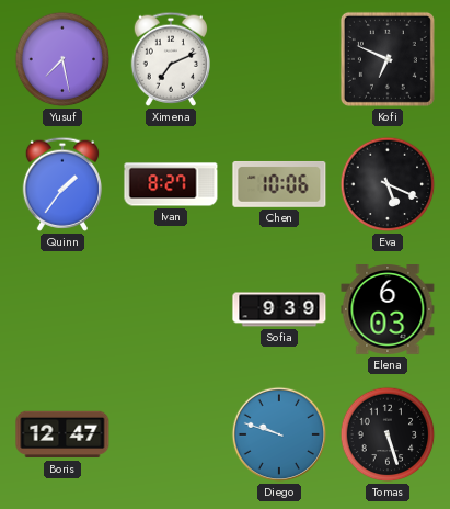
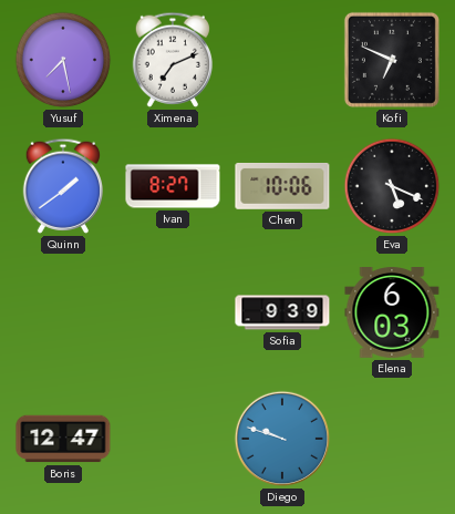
Quinn: 1:36 -> 1:39 (62, 186)
Tomas: 5:27 -> none (388, 434)
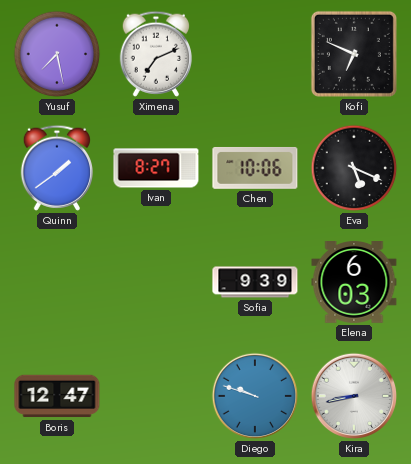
Kira: none -> 8:43 (354, 396)
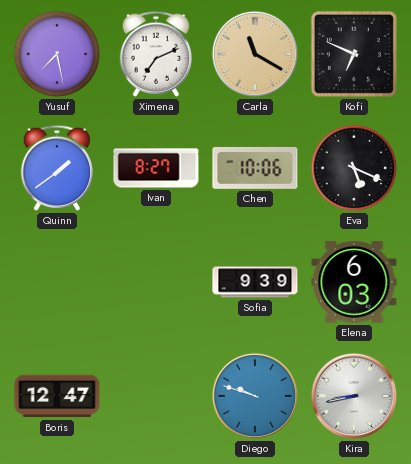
Carla: none -> 11:20 (255, 54)
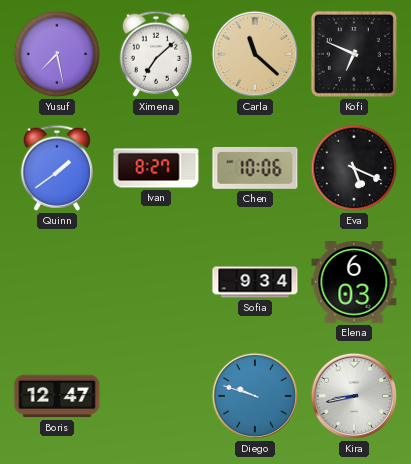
Ximena: 7:11 -> 7:08 (155, 54)
Carla: 11:20 -> 11:22 (255, 54)
Sofia: 9:39 -> 9:34 (255, 282)
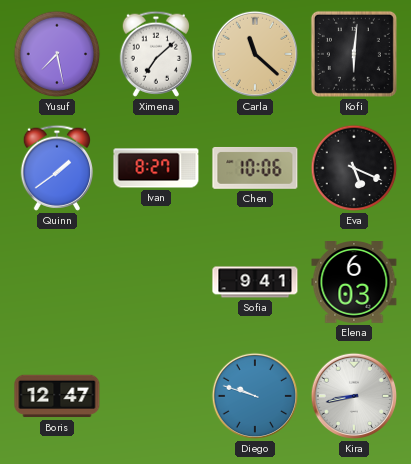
Kofi: 6:49 -> 6:01 (354, 54)
Sofia: 9:34 -> 9:41 (255, 282)
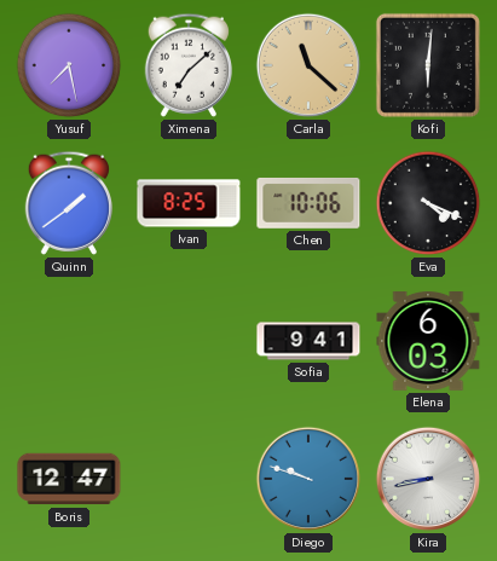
Ivan: 8:27 -> 8:25 (189, 203)
Eva: 5:19 -> 4:19 (428, 203)
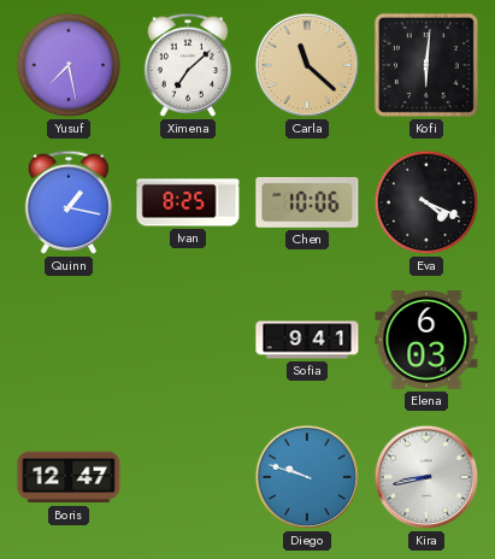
Quinn: 1:39 -> 1:17 (67, 202)
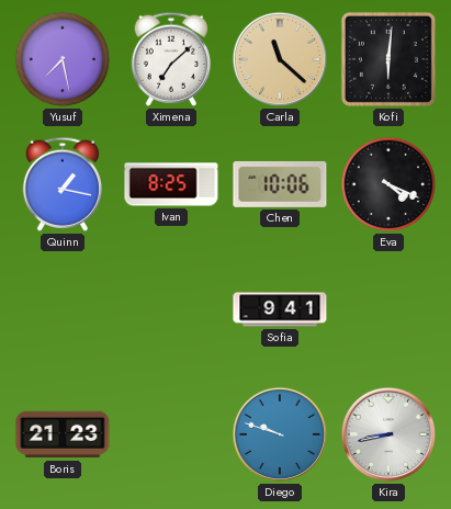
Elena: 6:03 -> none (426, 341)
Boris: 12:47 -> 21:23 (63, 434)
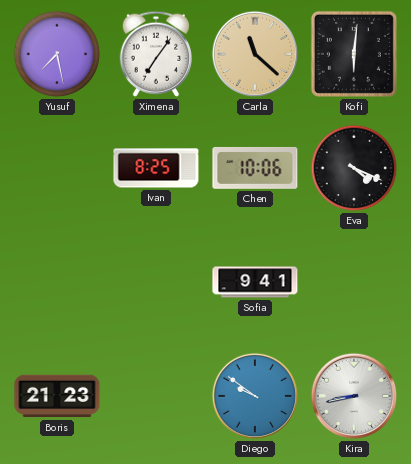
Ximena: 7:08 -> 7:06 (155, 54)
Quinn: 1:17 -> none (61, 184)
Diego: 9:48 -> 9:51 (255, 396)
